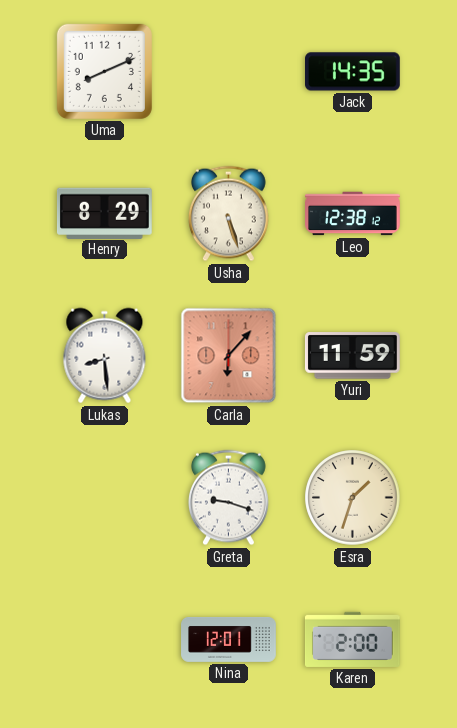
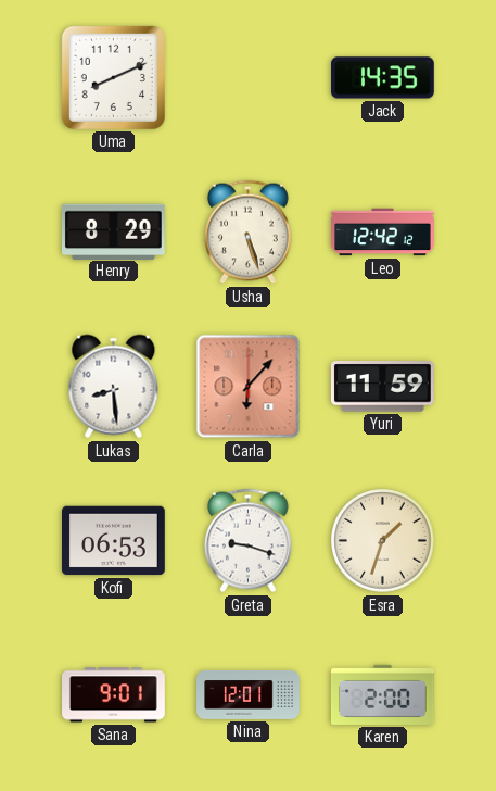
Leo: 12:38 -> 12:42 (383, 233)
Kofi: none -> 06:53 (114, 541)
Sana: none -> 9:01 (114, 695)
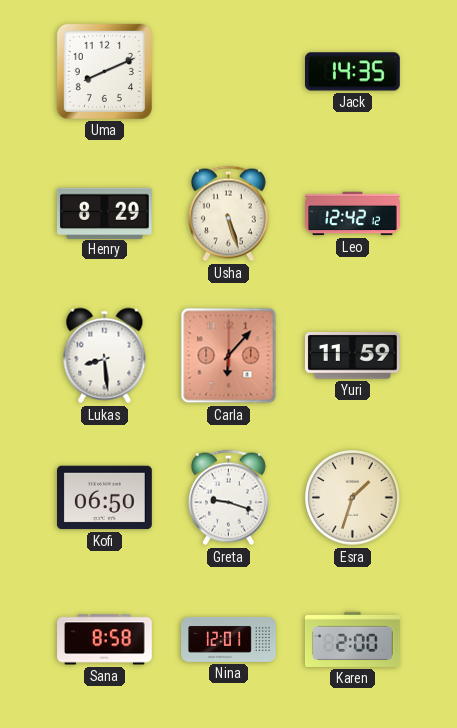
Kofi: 06:53 -> 06:50 (105, 498)
Sana: 9:01 -> 8:58 (105, 640)
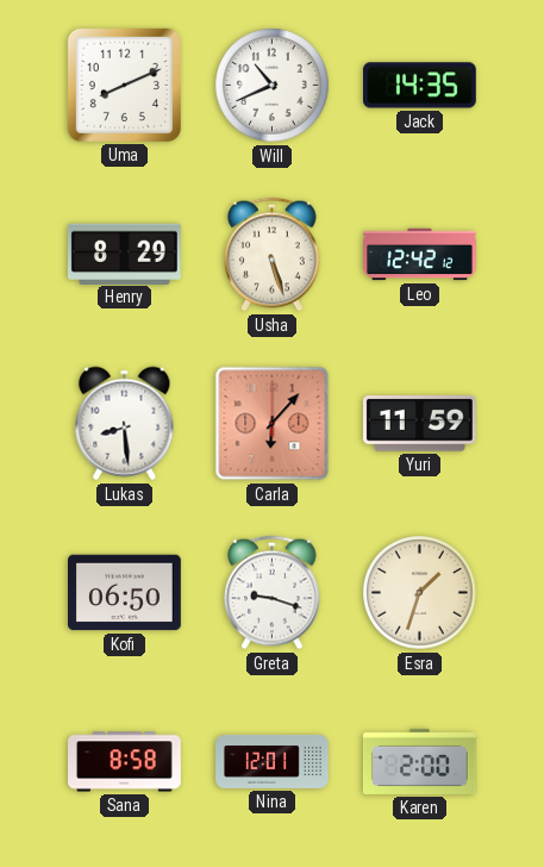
Will: none -> 10:41 (273, 86)
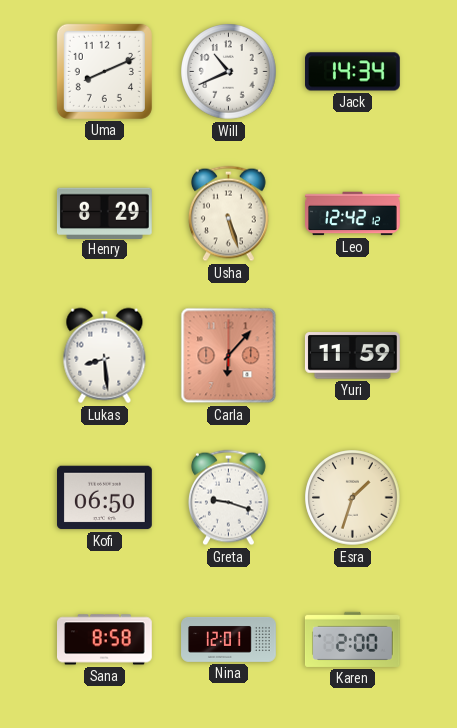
Jack: 14:35 -> 14:34 (353, 72)
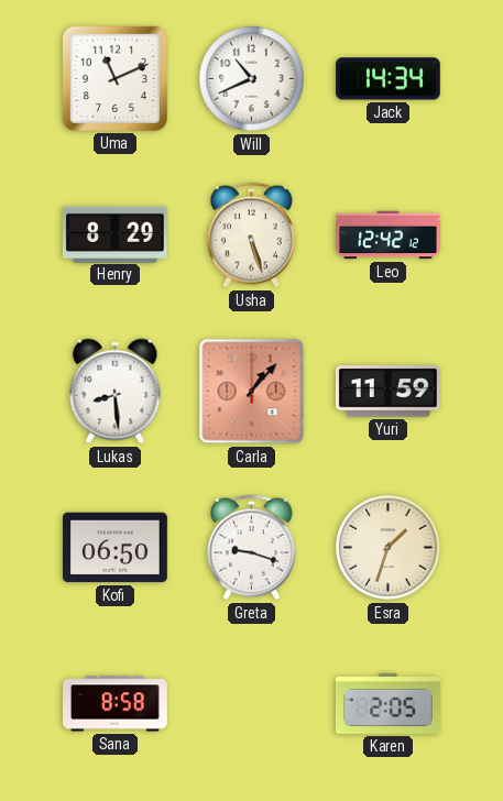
Uma: 8:11 -> 11:11 (114, 78)
Carla: 6:07 -> 1:07 (252, 392)
Nina: 12:01 -> none (229, 639)
Karen: 2:00 -> 2:05 (389, 703)
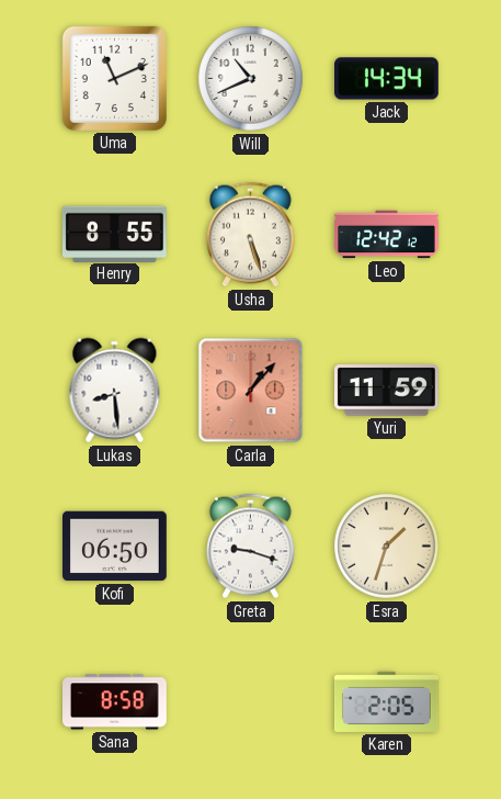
Henry: 8:29 -> 8:55 (114, 234)
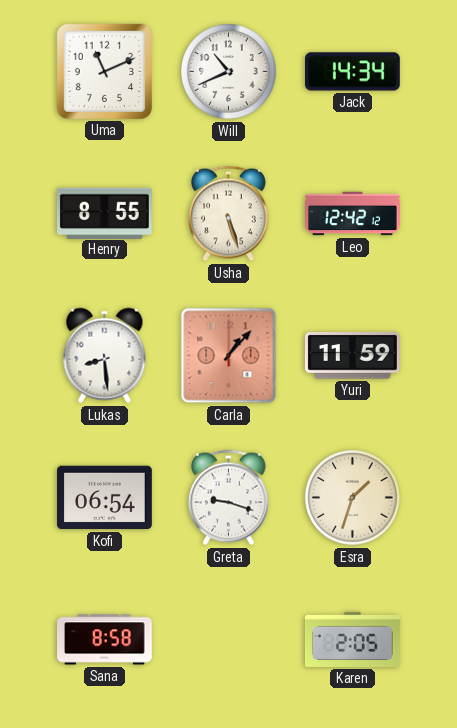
Kofi: 06:50 -> 06:54 (105, 498)
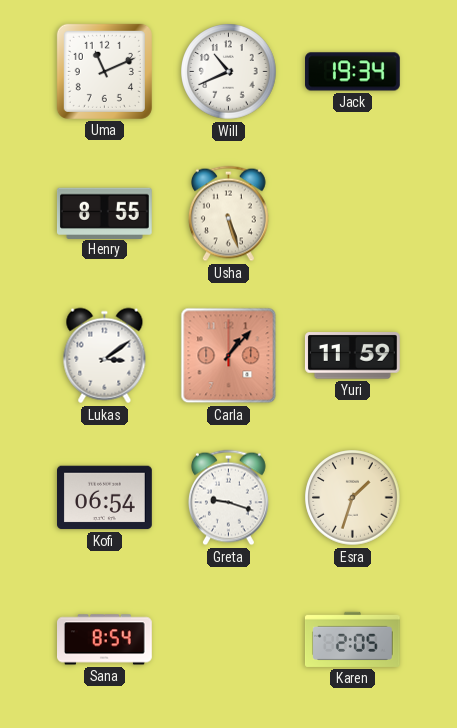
Jack: 14:34 -> 19:34 (353, 72)
Leo: 12:42 -> none (353, 214)
Lukas: 8:29 -> 3:09 (105, 356)
Sana: 8:58 -> 8:54 (105, 640)
